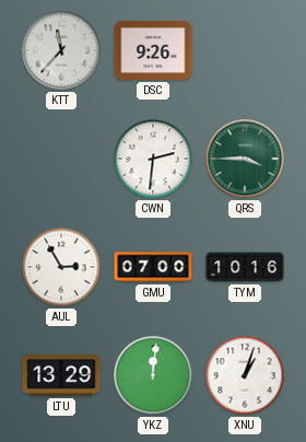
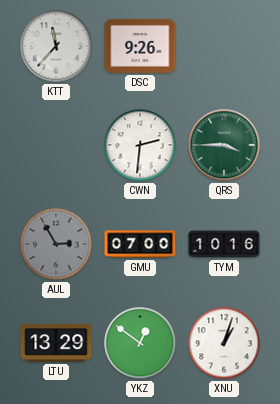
AUL dial: white -> grey (56, 244)
YKZ: 12:01 -> 12:51 (140, 343)
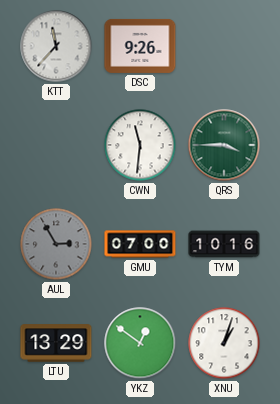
CWN: 2:31 -> 11:31 (140, 145)
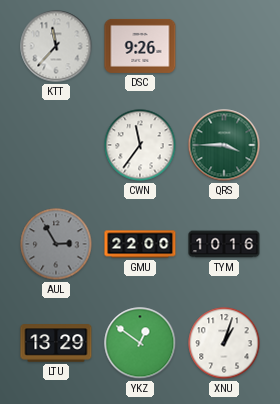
CWN: 11:31 -> 11:36 (140, 145)
GMU: 07:00 -> 22:00 (140, 244)
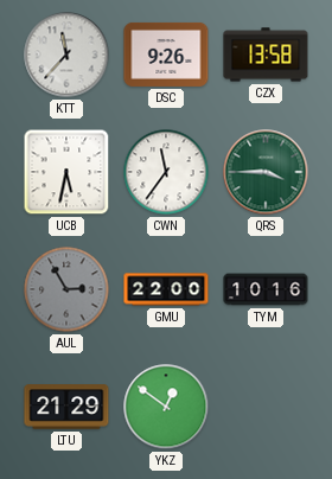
CZX: none -> 13:58 (266, 55)
UCB: none -> 5:32 (66, 172)
LTU: 13:29 -> 21:29 (66, 407)
XNU: 1:03 -> none (224, 343)
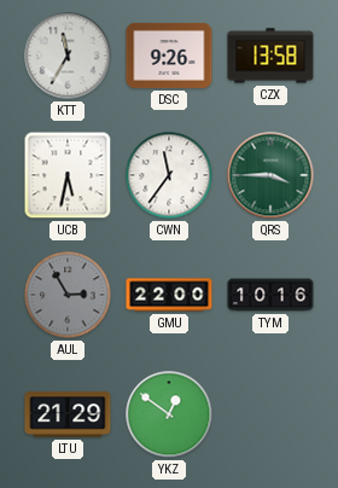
KTT: 11:37 -> 11:35 (68, 56)
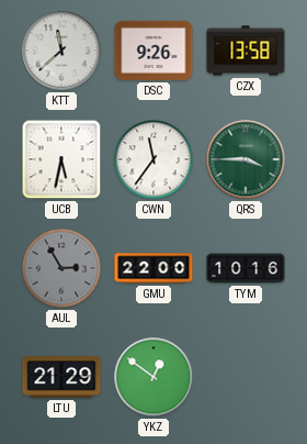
KTT: 11:35 -> 11:38 (61, 51)
